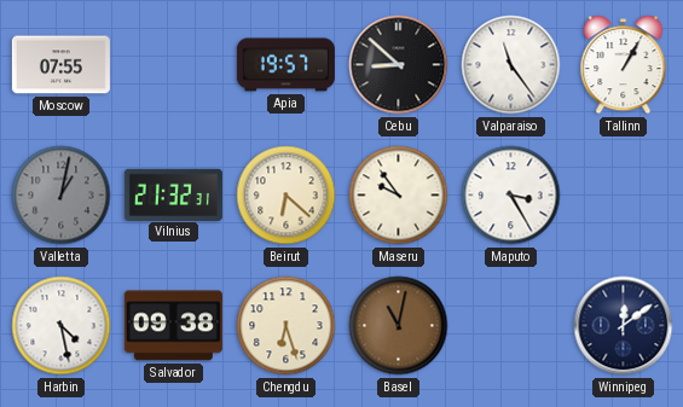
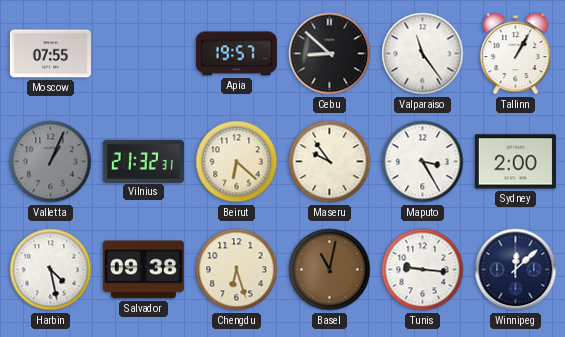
Valletta: 1:02 -> 1:04 (51, 162)
Sydney: none -> 2:00 (515, 162)
Tunis: none -> 9:16 (423, 270)
Winnipeg: 12:09 -> 12:08 (516, 270)
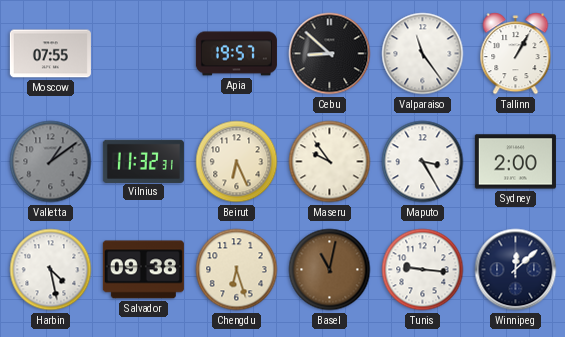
Valletta: 1:04 -> 1:09 (51, 162)
Vilnius: 21:32 -> 11:32 (143, 161)
Beirut: 6:22 -> 6:26 (237, 162)
